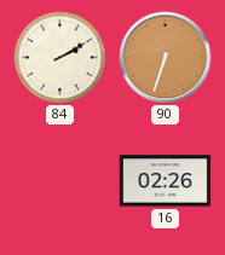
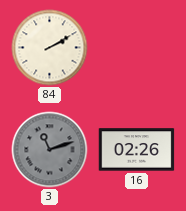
90: 6:33 -> none (166, 58)
3: none -> 11:12 (50, 150)
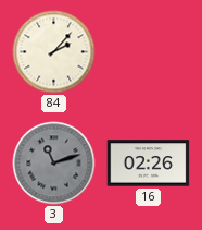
84: 2:10 -> 2:07 (54, 52)
